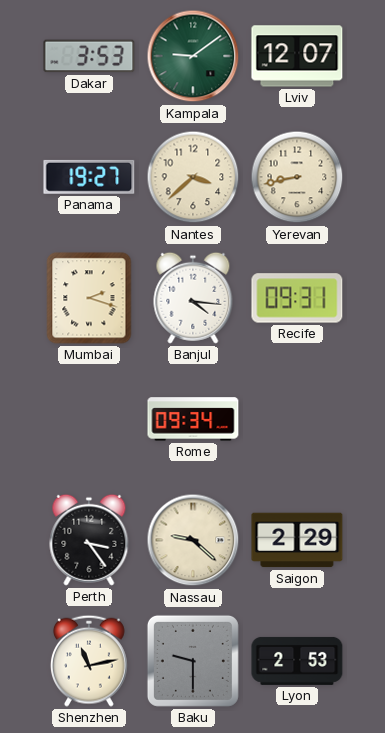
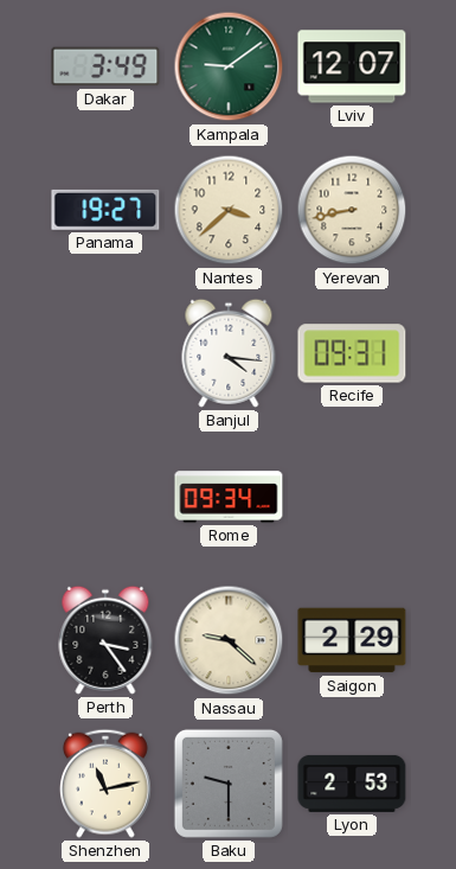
Dakar: 3:53 -> 3:49 (105, 66)
Mumbai: 2:18 -> none (89, 298)
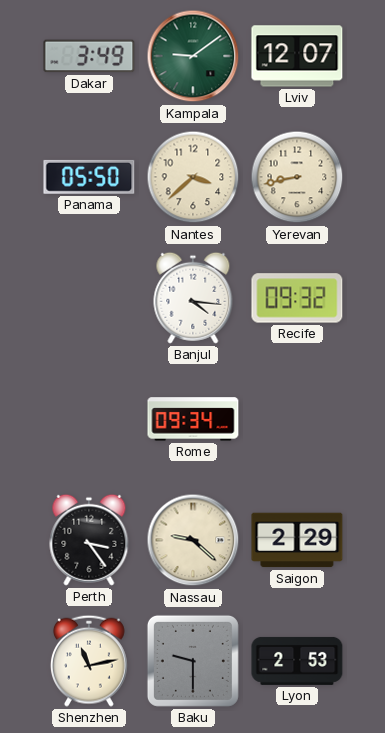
Panama: 19:27 -> 05:50 (89, 177)
Recife: 09:31 -> 09:32 (297, 298)
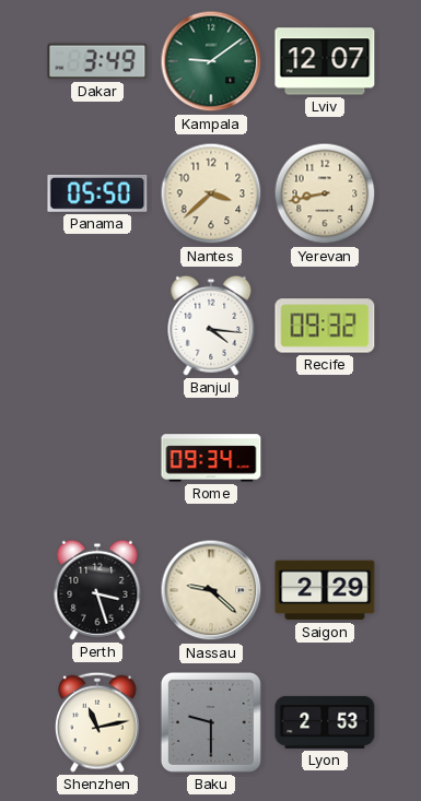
Perth: 3:24 -> 3:27 (97, 590)
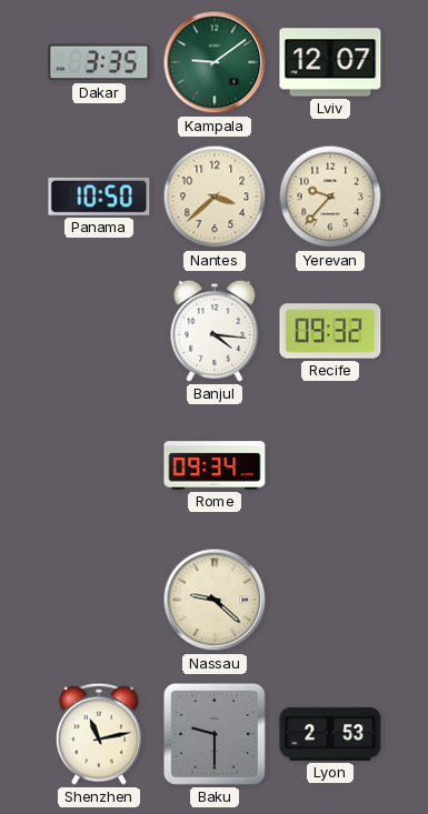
Dakar: 3:49 -> 3:35 (99, 62)
Panama: 05:50 -> 10:50 (99, 197)
Yerevan: 8:43 -> 9:37 (330, 197)
Perth: 3:27 -> none (97, 590)
Saigon: 2:29 -> none (325, 590)
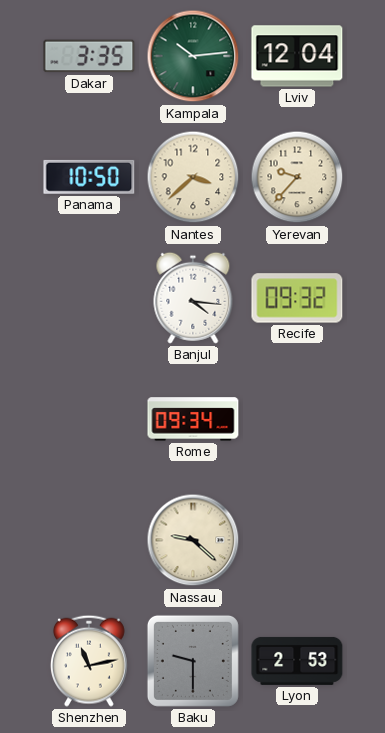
Kampala: 9:09 -> 10:14 (193, 56)
Lviv: 12:07 -> 12:04 (297, 56)
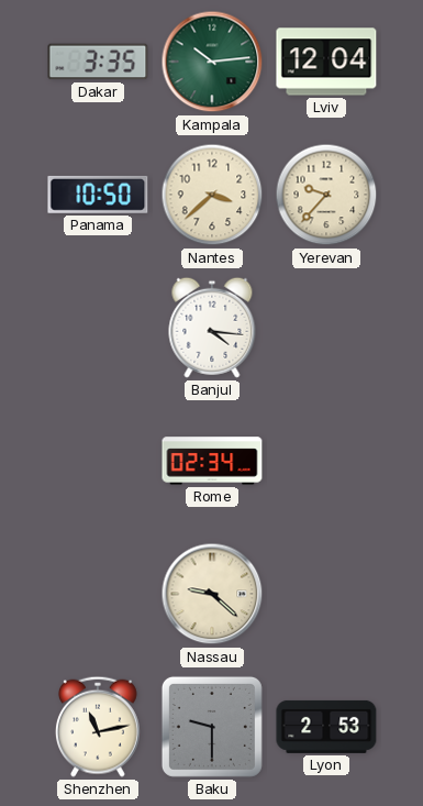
Recife: 09:32 -> none (297, 298)
Rome: 09:34 -> 02:34 (212, 461)
